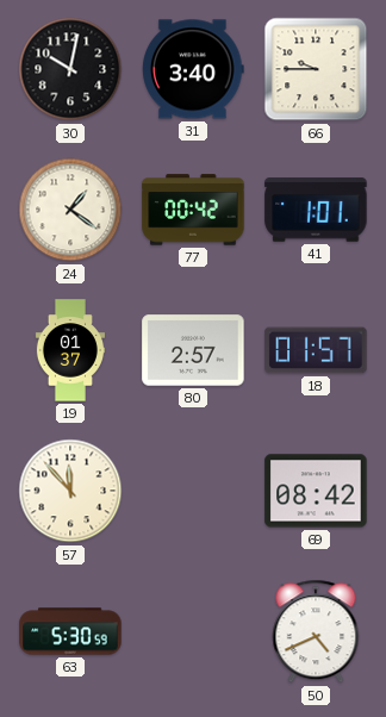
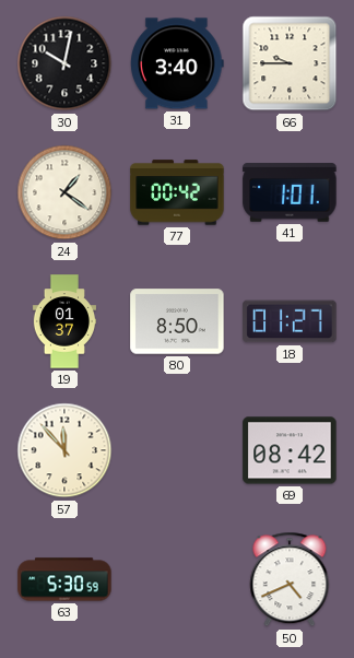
80: 2:57 -> 8:50 (177, 321)
18: 01:57 -> 01:27 (290, 321)
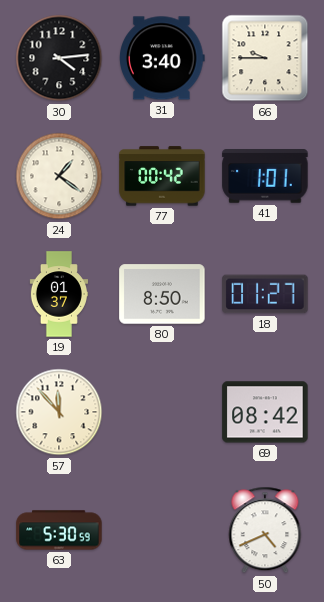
30: 10:02 -> 4:14 (59, 58)
